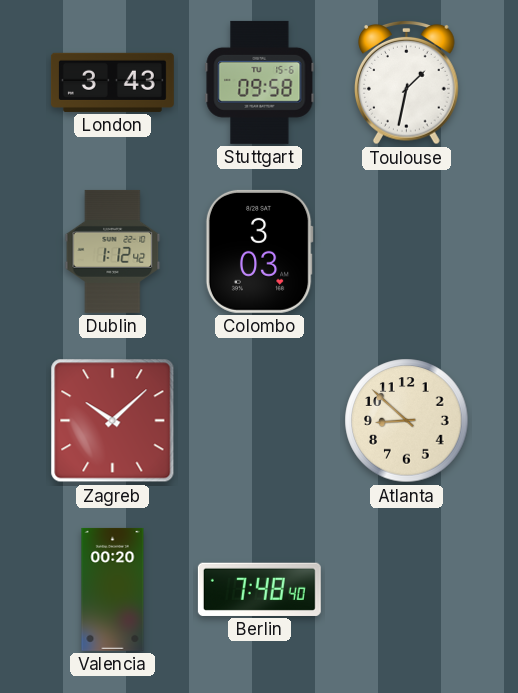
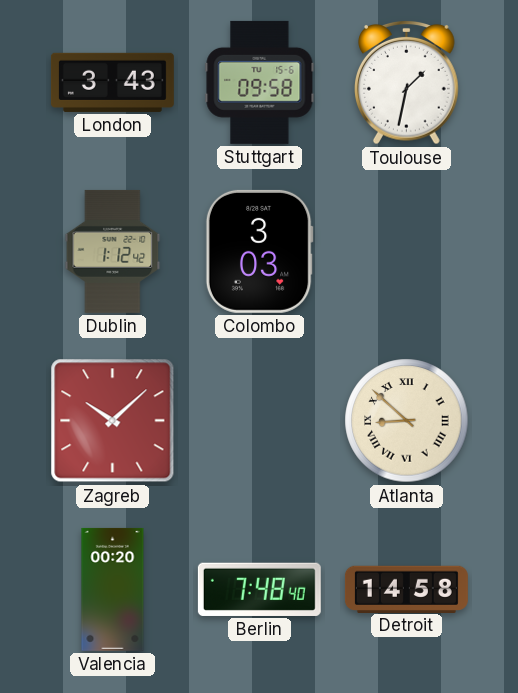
Atlanta numerals: Arabic -> Roman (407, 421)
Detroit: none -> 14:58 (406, 589)
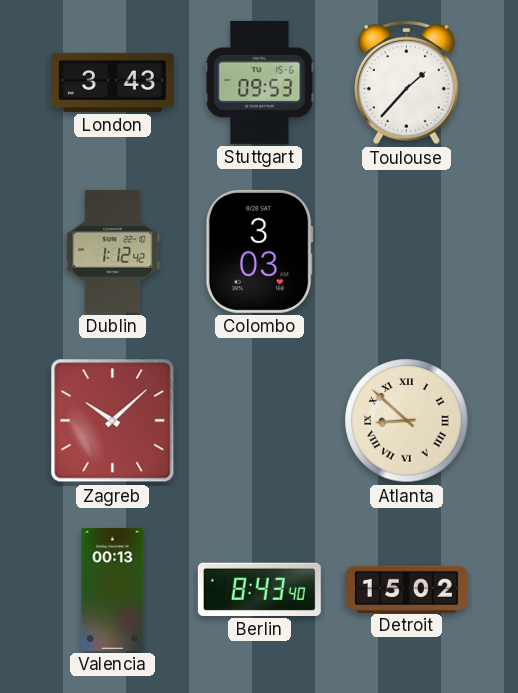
Stuttgart: 09:58 -> 09:53 (260, 82)
Toulouse: 1:32 -> 1:37 (407, 82)
Valencia: 00:20 -> 00:13 (113, 589)
Berlin: 7:48 -> 8:43 (259, 589)
Detroit: 14:58 -> 15:02 (406, 589)
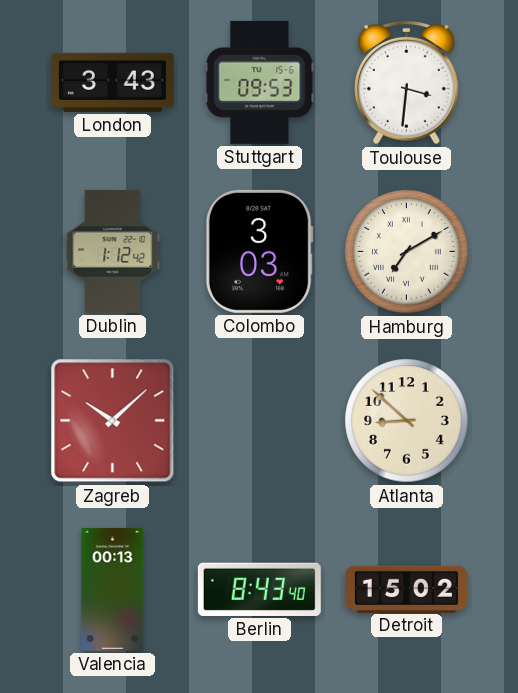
Toulouse: 1:37 -> 3:31 (407, 82)
Hamburg: none -> 7:10 (407, 252)
Atlanta numerals: Roman -> Arabic (407, 421)
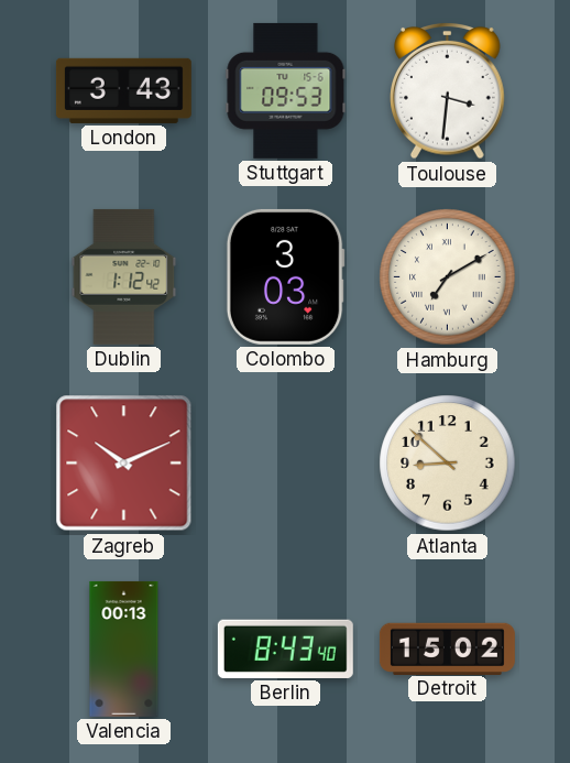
Zagreb: 10:08 -> 10:11 (124, 464)
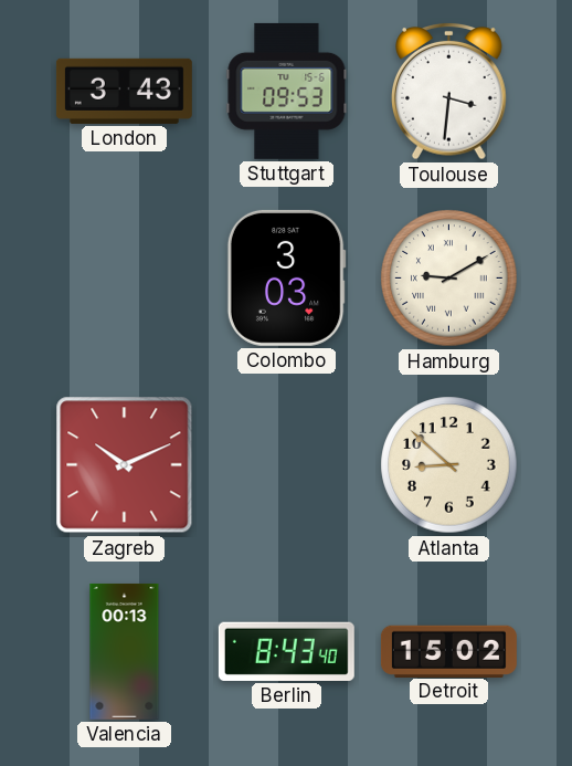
Dublin: 1:12 -> none (124, 276)
Hamburg: 7:10 -> 9:10 (449, 279)
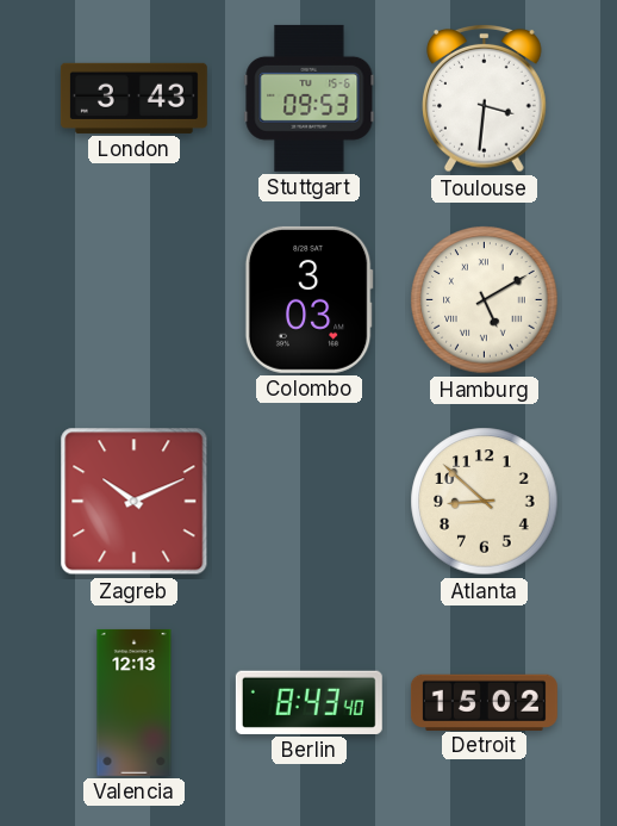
Hamburg: 9:10 -> 5:10 (485, 300)
Valencia: 00:13 -> 12:13 (135, 702)
